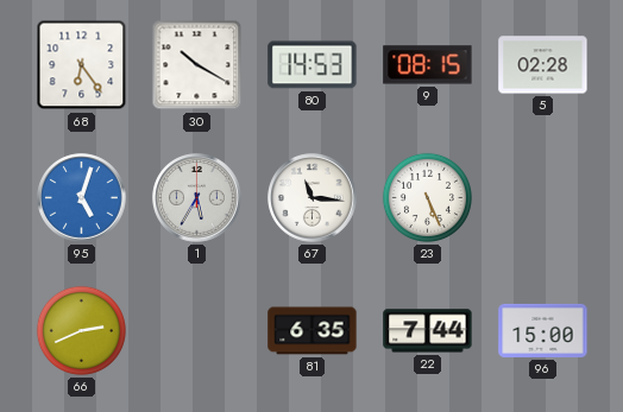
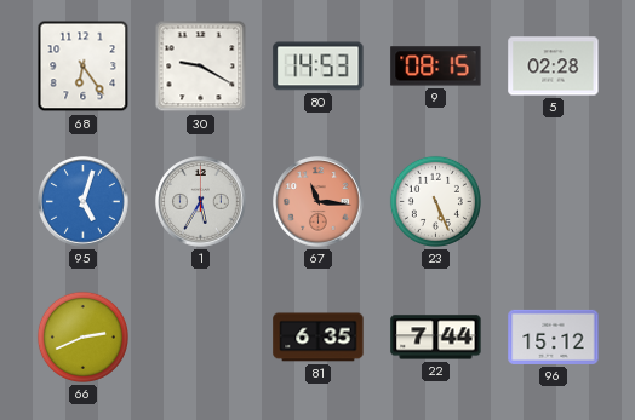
30: 10:20 -> 9:20 (201, 67)
67 dial: white -> salmon (319, 202)
96: 15:00 -> 15:12 (554, 336)
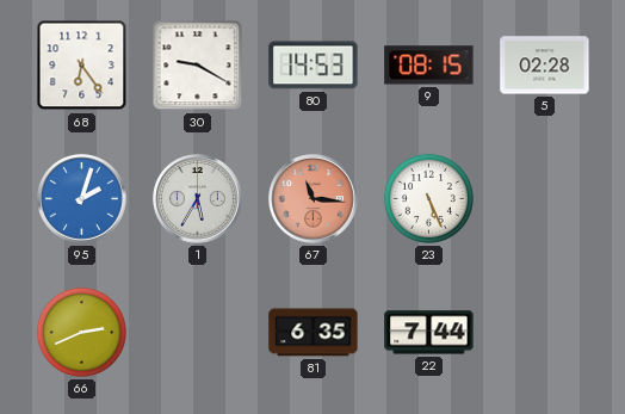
95: 5:03 -> 2:03 (82, 199)
96: 15:12 -> none (554, 336)
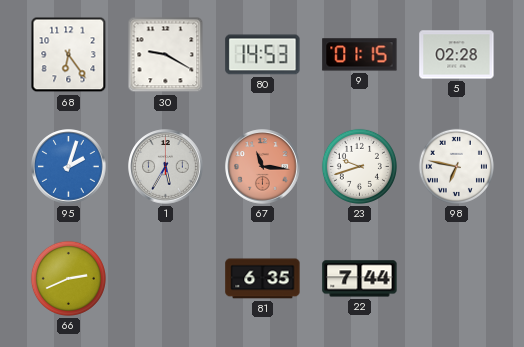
9: 08:15 -> 01:15 (360, 55)
23: 5:26 -> 9:42 (359, 166)
98: none -> 6:47 (456, 166)
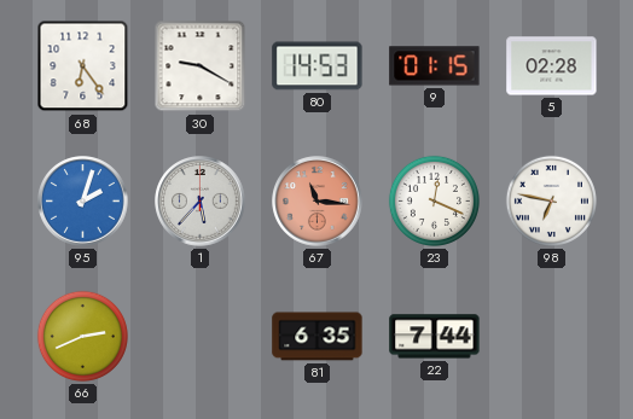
1: 5:35 -> 5:37 (201, 202)
23: 9:42 -> 12:19 (434, 200)
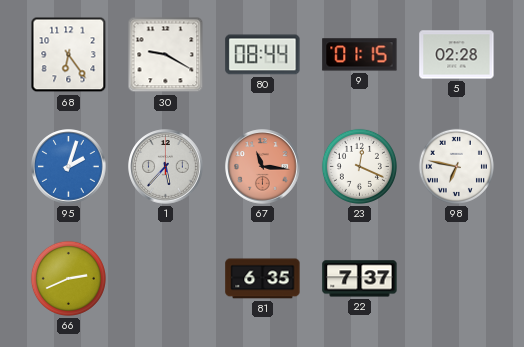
80: 14:53 -> 08:44 (263, 55)
22: 7:44 -> 7:37 (360, 279)
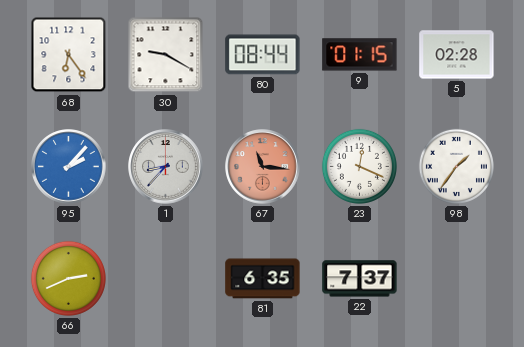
95: 2:03 -> 2:07 (69, 167)
1: 5:37 -> 8:37 (166, 167)
98: 6:47 -> 1:36 (456, 166)
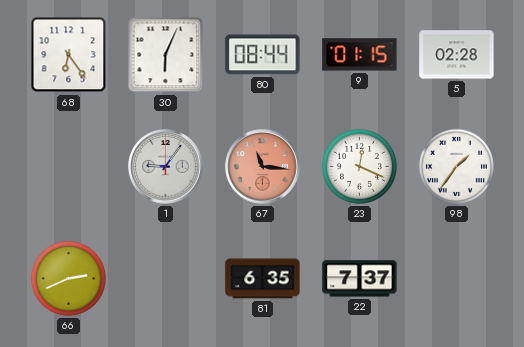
30: 9:20 -> 6:04 (166, 55)
95: 2:07 -> none (69, 167)
1: 8:37 -> 9:06 (166, 167)
